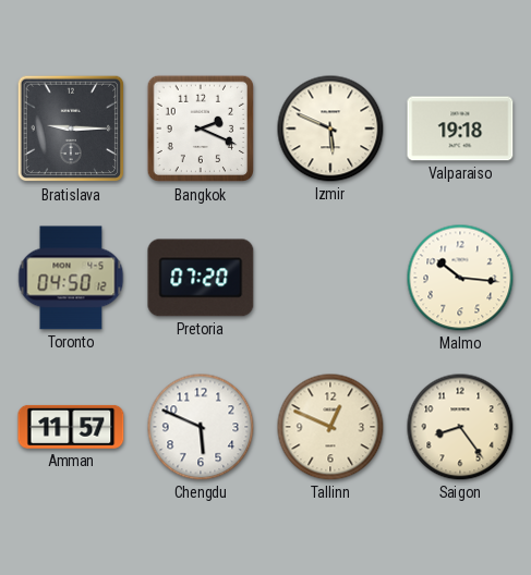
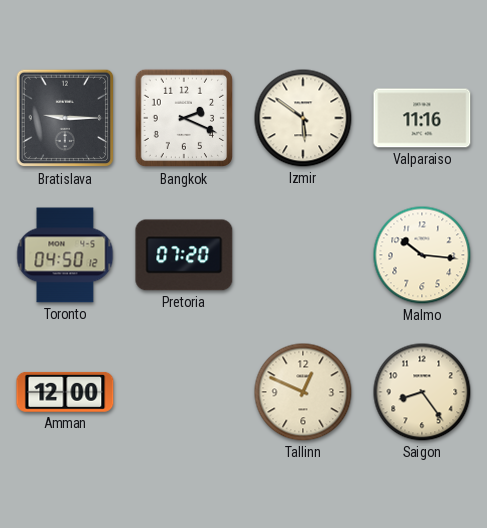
Izmir: 5:49 -> 5:51 (303, 118)
Valparaiso: 19:18 -> 11:16 (422, 118)
Amman: 11:57 -> 12:00 (65, 392)
Chengdu: 5:49 -> none (201, 427)
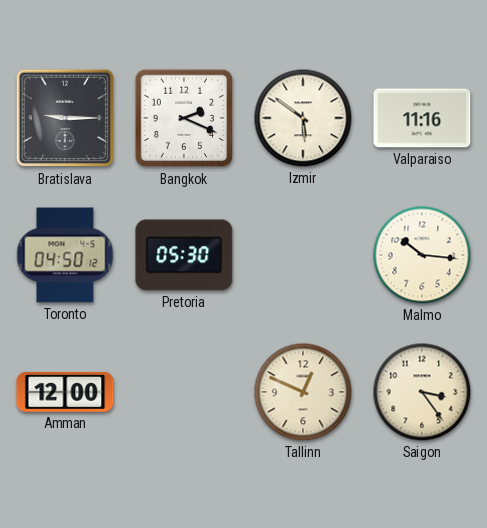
Pretoria: 07:20 -> 05:30 (184, 255)
Saigon: 8:24 -> 3:24 (422, 392)
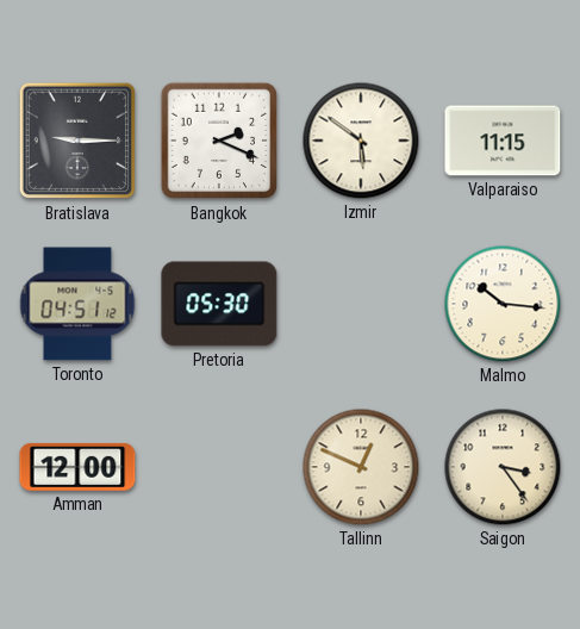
Valparaiso: 11:16 -> 11:15 (503, 141)
Toronto: 04:50 -> 04:51 (77, 304)
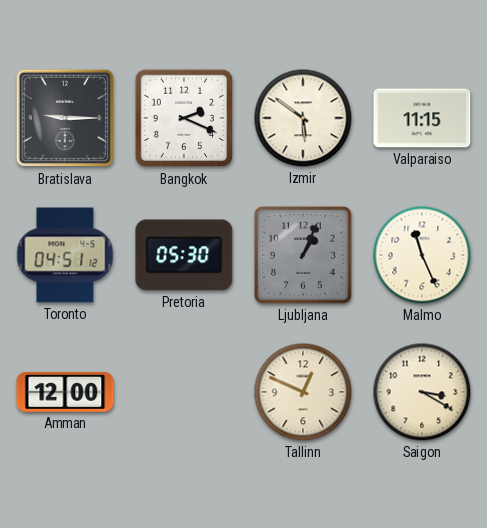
Ljubljana: none -> 1:04 (303, 255)
Malmo: 10:16 -> 11:26 (422, 255)
Saigon: 3:24 -> 3:20 (422, 392)
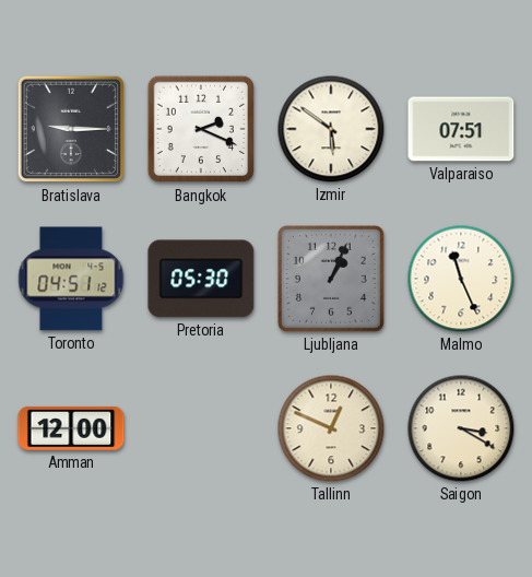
Valparaiso: 11:15 -> 07:51 (461, 129)
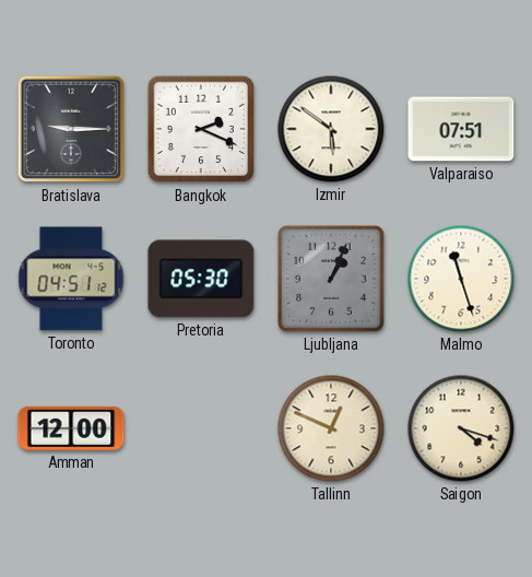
Malmo: 11:26 -> 11:27 (461, 279)
Saigon: 3:20 -> 4:18 (461, 428)
